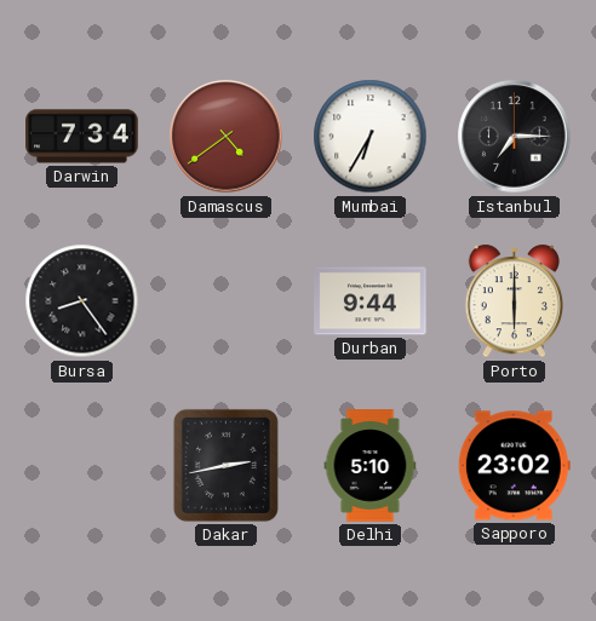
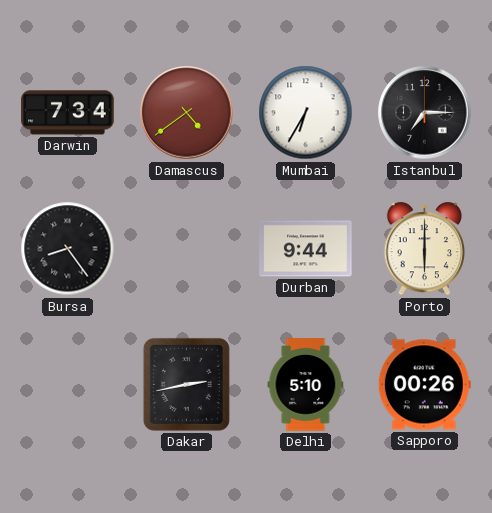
Sapporo: 23:02 -> 00:26 (424, 385)
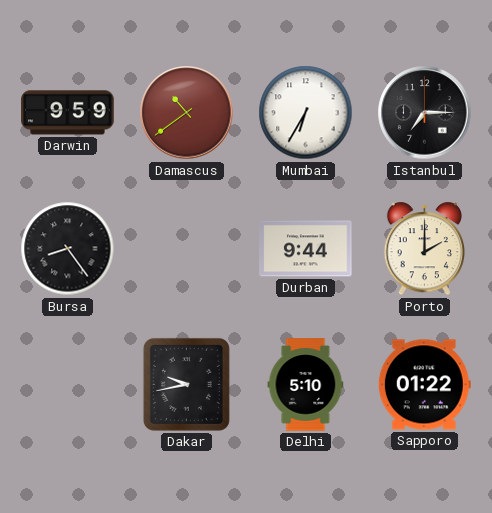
Darwin: 7:34 -> 9:59 (68, 113)
Damascus: 4:39 -> 10:39 (187, 113)
Porto: 6:00 -> 2:00 (424, 249)
Dakar: 2:43 -> 9:43 (186, 384)
Sapporo: 00:26 -> 01:22 (424, 385)
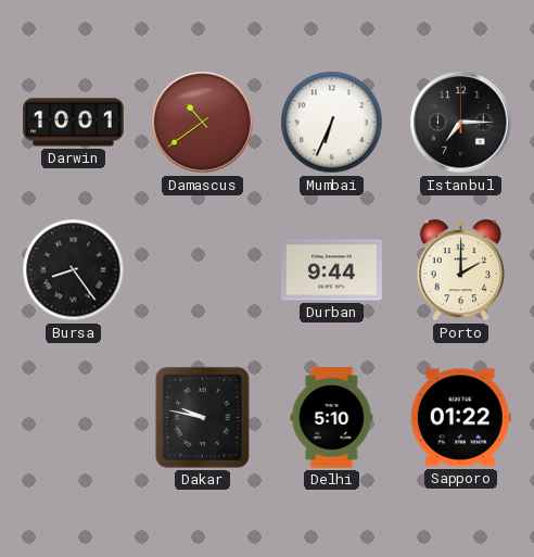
Darwin: 9:59 -> 10:01 (74, 123)
Mumbai: 6:35 -> 6:34 (332, 123)
Dakar: 9:43 -> 9:47 (202, 417)
